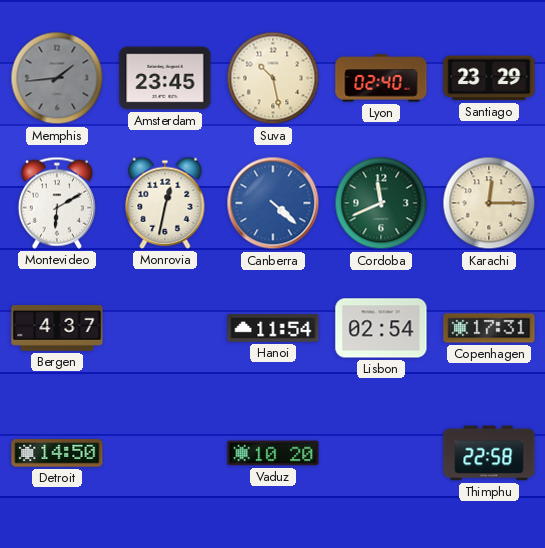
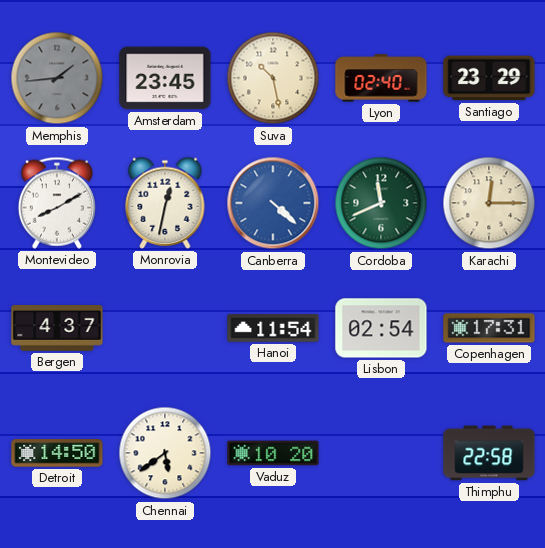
Montevideo: 6:10 -> 8:10 (57, 203)
Chennai: none -> 5:39 (165, 453)
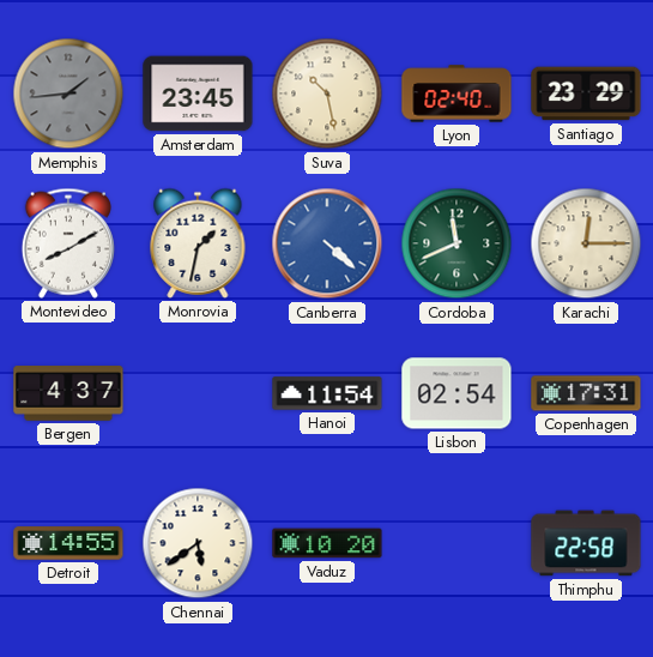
Monrovia: 12:32 -> 1:32 (198, 243)
Detroit: 14:50 -> 14:55 (68, 543)
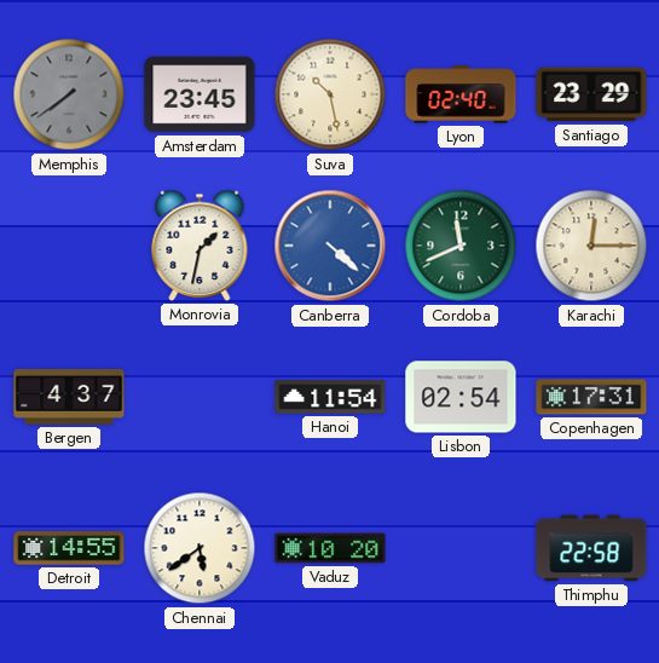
Memphis: 1:44 -> 7:39 (69, 94)
Montevideo: 8:10 -> none (68, 243)
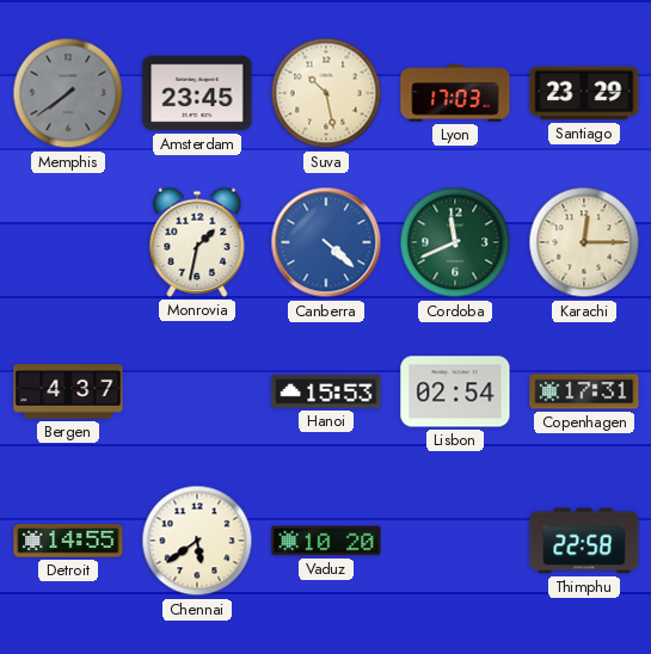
Lyon: 02:40 -> 17:03 (455, 93)
Hanoi: 11:54 -> 15:53 (326, 391)
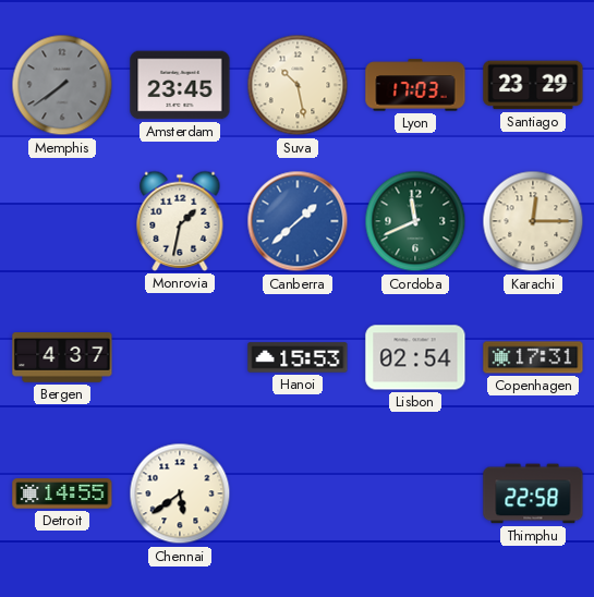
Canberra: 4:22 -> 1:38 (298, 221)
Vaduz: 10:20 -> none (326, 541)
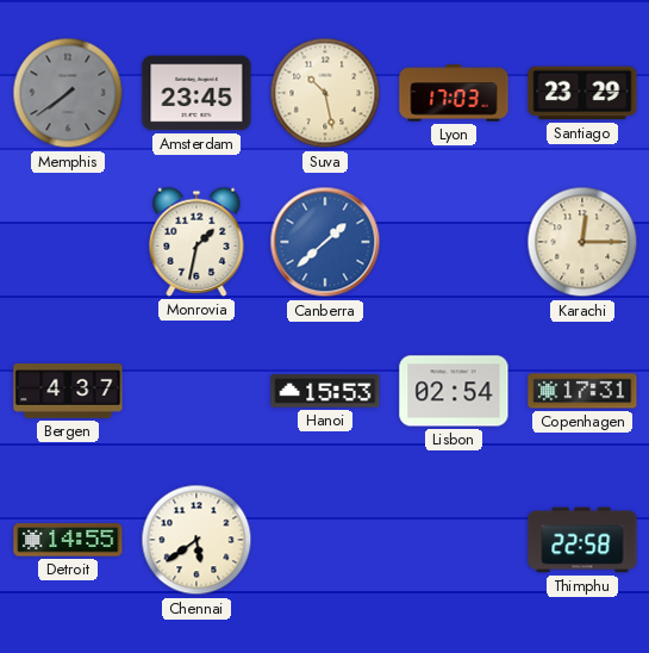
Cordoba: 11:41 -> none (415, 221)
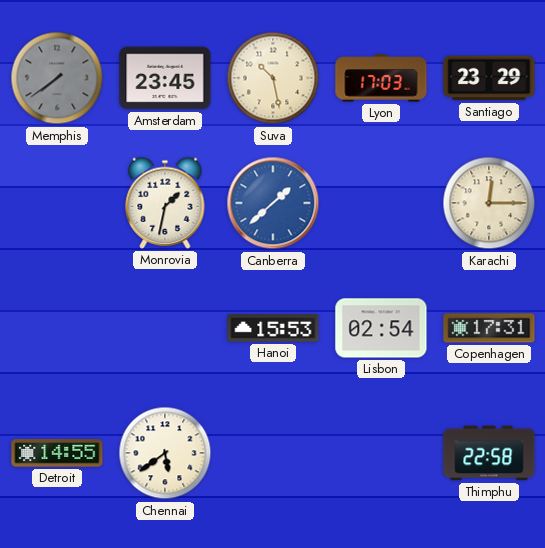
Bergen: 4:37 -> none (68, 392)
